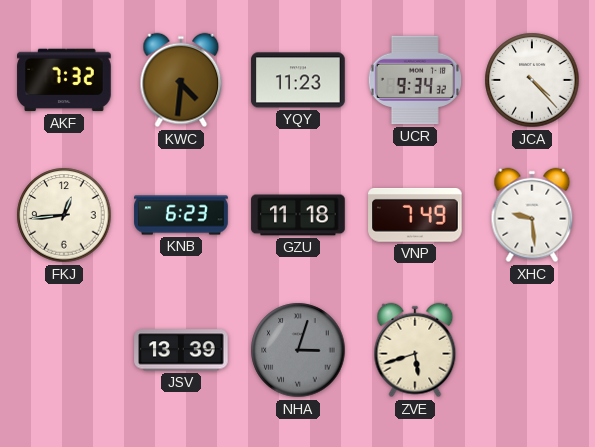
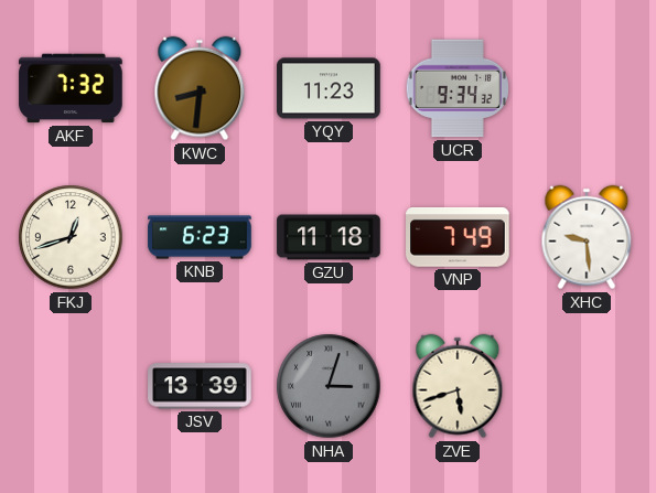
KWC: 4:31 -> 8:31 (200, 88)
JCA: 4:23 -> none (532, 80)
FKJ: 12:44 -> 12:42 (71, 237)
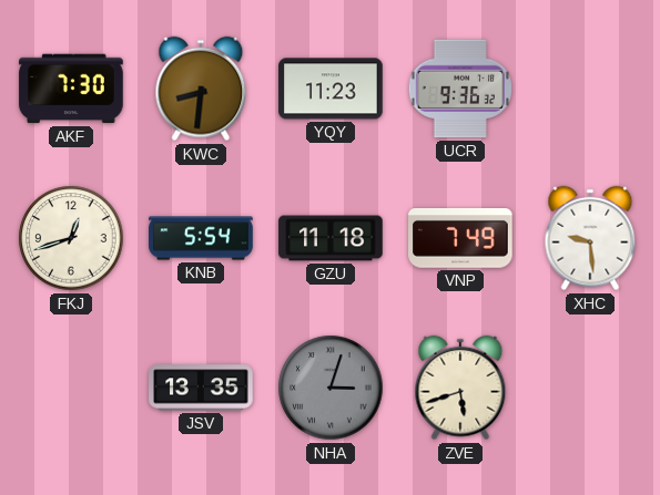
AKF: 7:32 -> 7:30 (71, 89)
UCR: 9:34 -> 9:36 (460, 89)
KNB: 6:23 -> 5:54 (201, 238)
JSV: 13:39 -> 13:35 (201, 388)
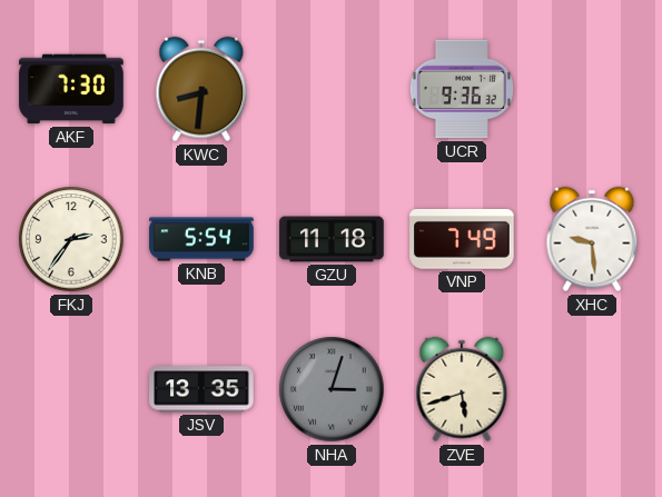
YQY: 11:23 -> none (331, 89)
FKJ: 12:42 -> 2:36 (71, 239)
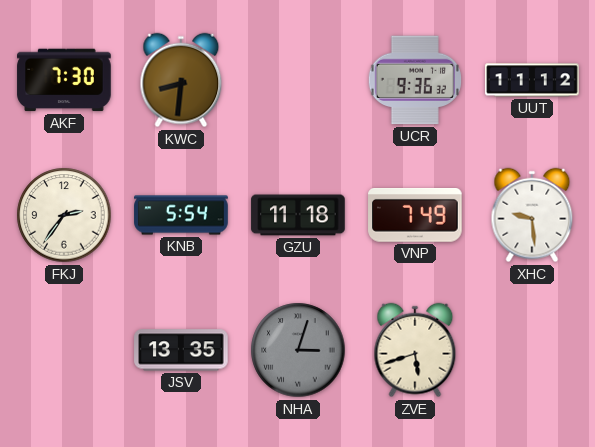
UUT: none -> 11:12 (532, 80)
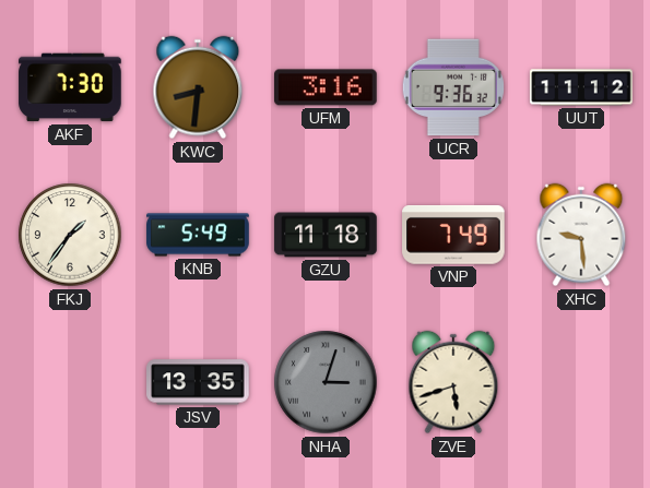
UFM: none -> 3:16 (326, 87)
FKJ: 2:36 -> 1:36 (70, 235)
KNB: 5:54 -> 5:49 (198, 235)
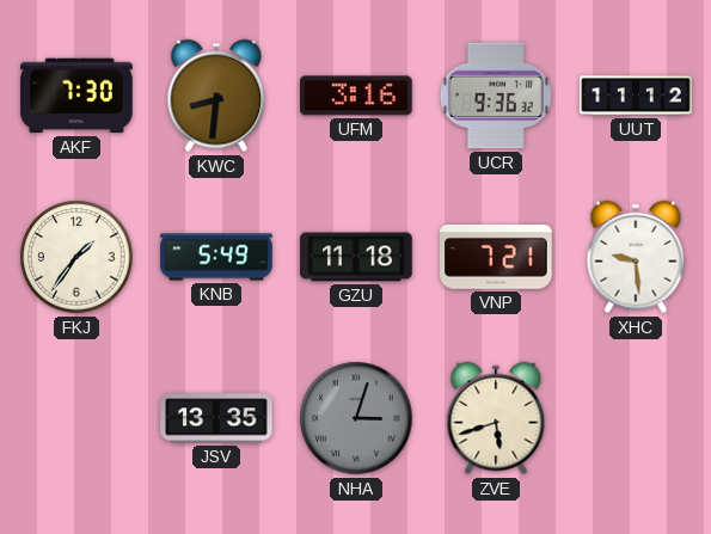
VNP: 7:49 -> 7:21 (496, 258)
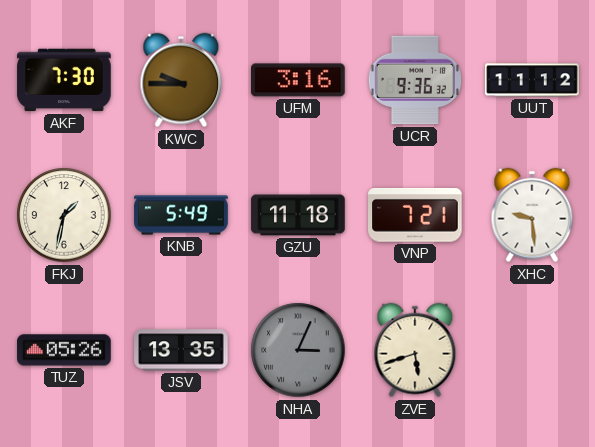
KWC: 8:31 -> 9:45 (181, 80)
FKJ: 1:36 -> 1:32 (64, 215)
TUZ: none -> 05:26 (64, 350)
NHA: 3:03 -> 3:04 (298, 350)
